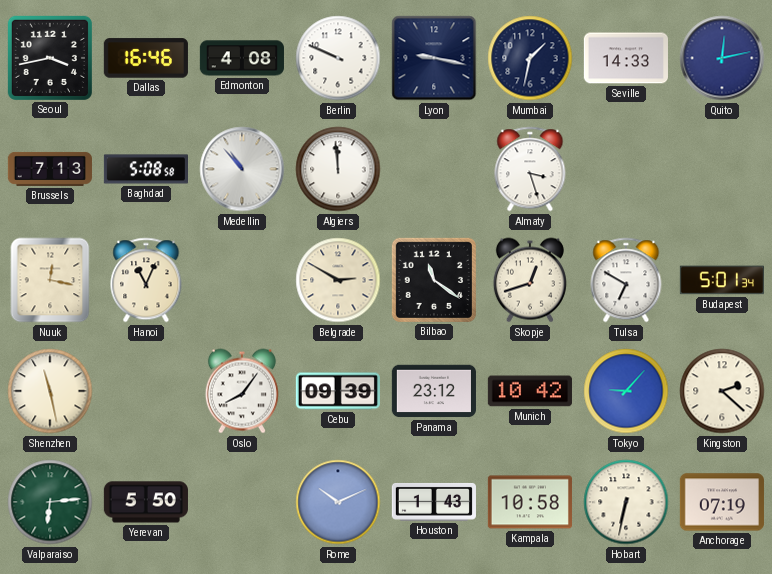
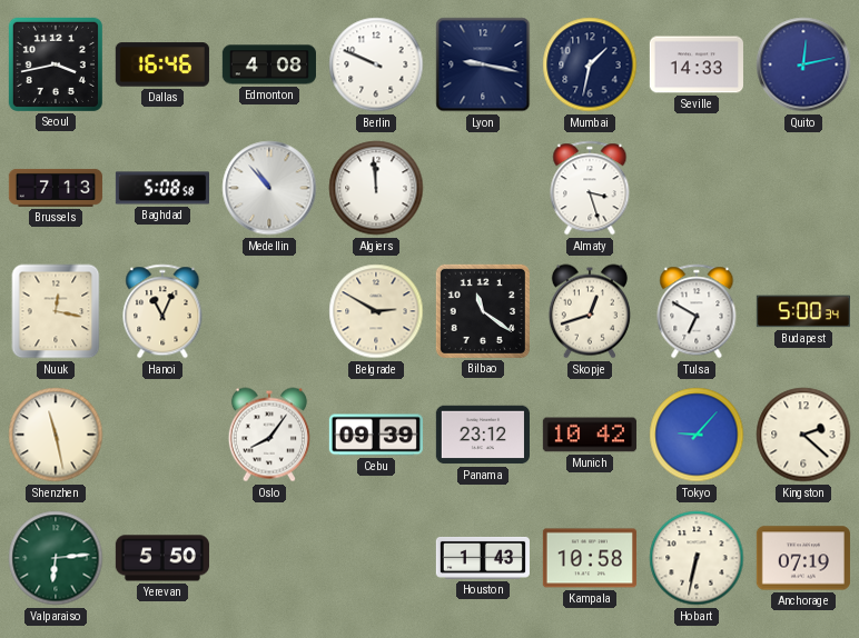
Budapest: 5:01 -> 5:00 (803, 311)
Rome: 10:11 -> none (338, 502)
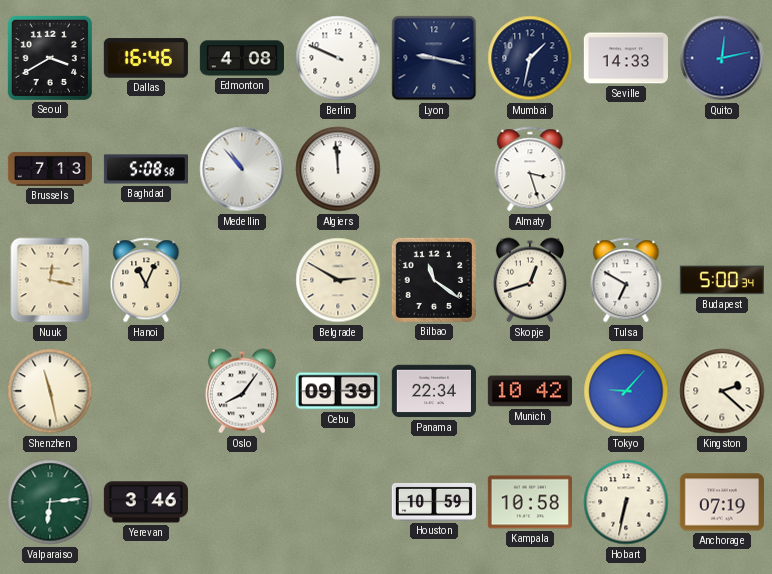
Seoul: 3:43 -> 3:40 (50, 58)
Panama: 23:12 -> 22:34 (434, 391)
Yerevan: 5:50 -> 3:46 (146, 502)
Houston: 1:43 -> 10:59 (433, 502)
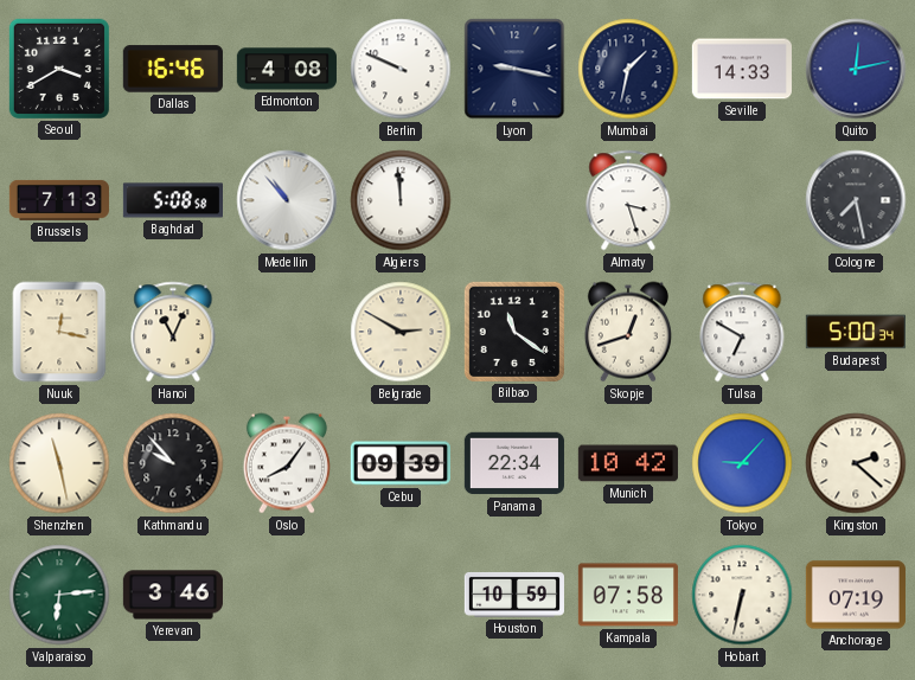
Cologne: none -> 7:28 (856, 200)
Kathmandu: none -> 9:53 (173, 463)
Kampala: 10:58 -> 07:58 (628, 595)
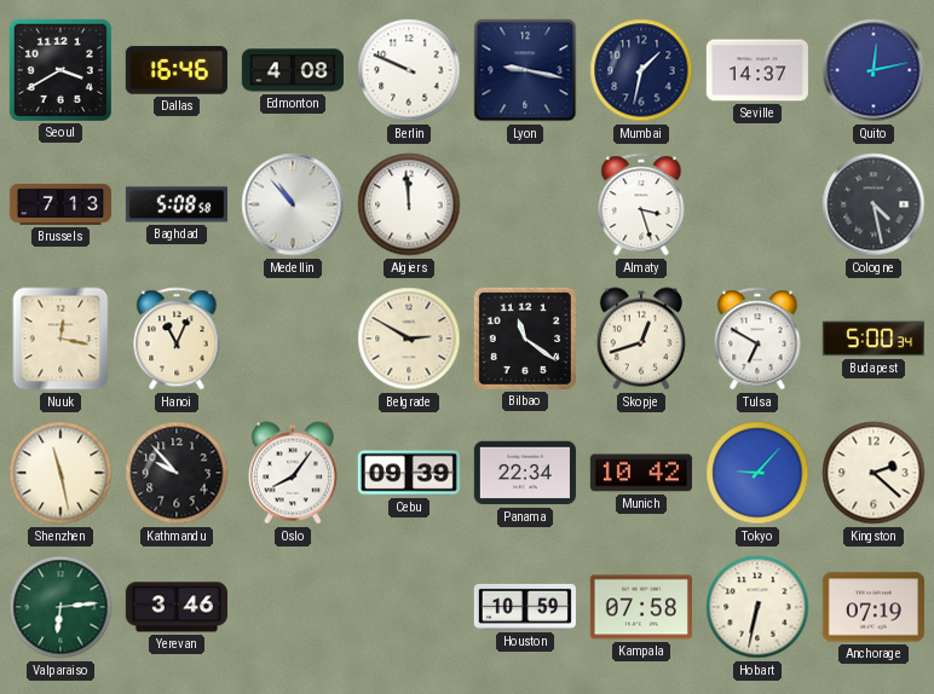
Seville: 14:33 -> 14:37 (757, 70)
Cologne: 7:28 -> 4:28 (874, 204)
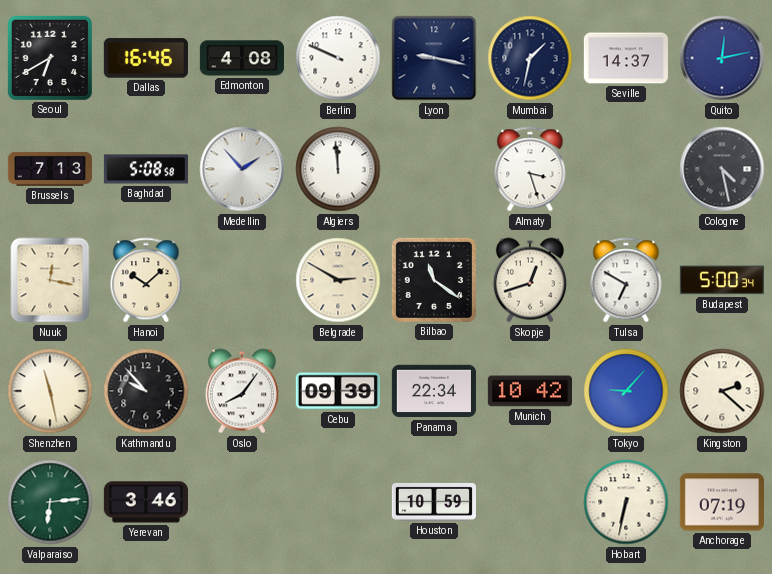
Seoul: 3:40 -> 6:40 (50, 58)
Medellin: 10:53 -> 1:53 (242, 169)
Hanoi: 11:04 -> 10:08 (146, 280)
Kampala: 07:58 -> none (641, 607)
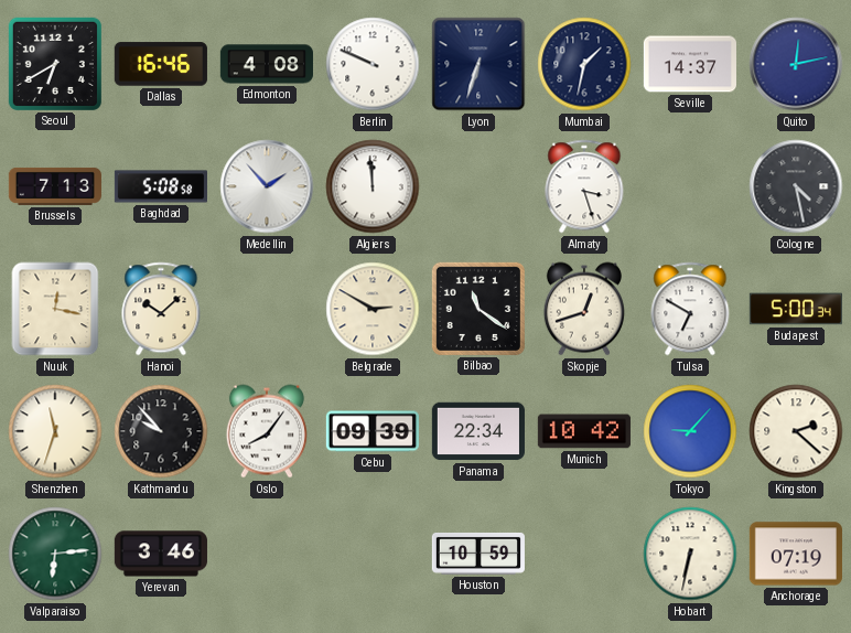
Lyon: 9:17 -> 6:33 (478, 64)
Shenzhen: 11:28 -> 11:33 (55, 431)
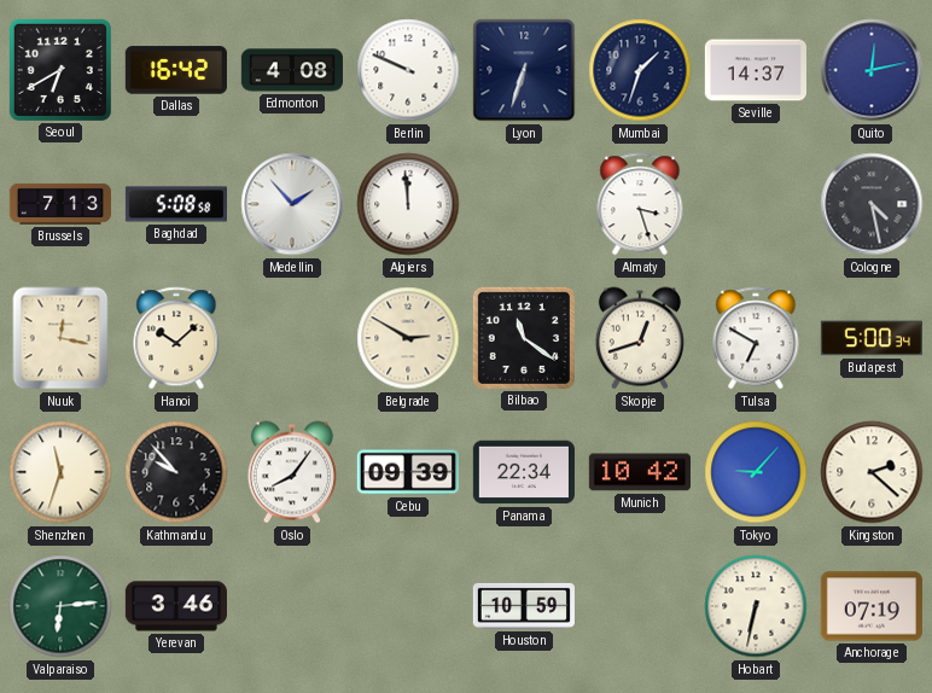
Dallas: 16:46 -> 16:42 (176, 70)
Mumbai: 1:32 -> 1:33 (640, 70)
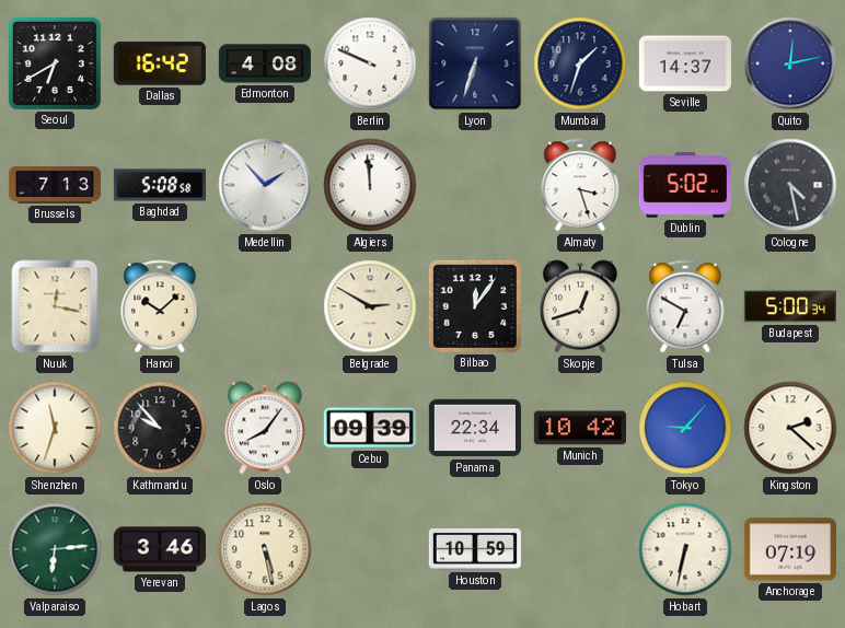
Dublin: none -> 5:02 (685, 185)
Bilbao: 11:21 -> 12:06 (475, 306)
Lagos: none -> 5:28 (265, 549)
